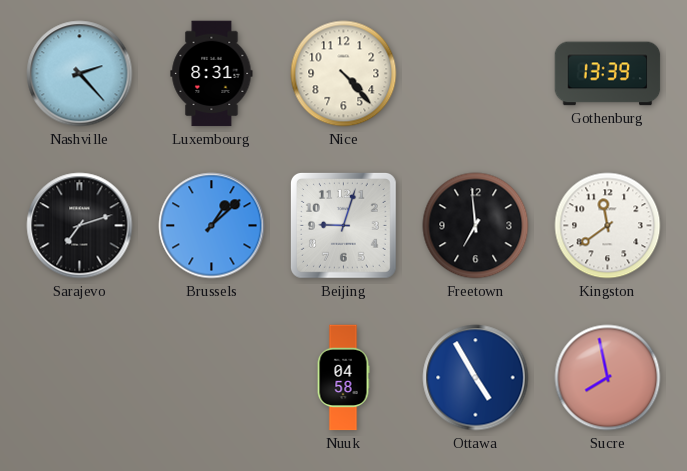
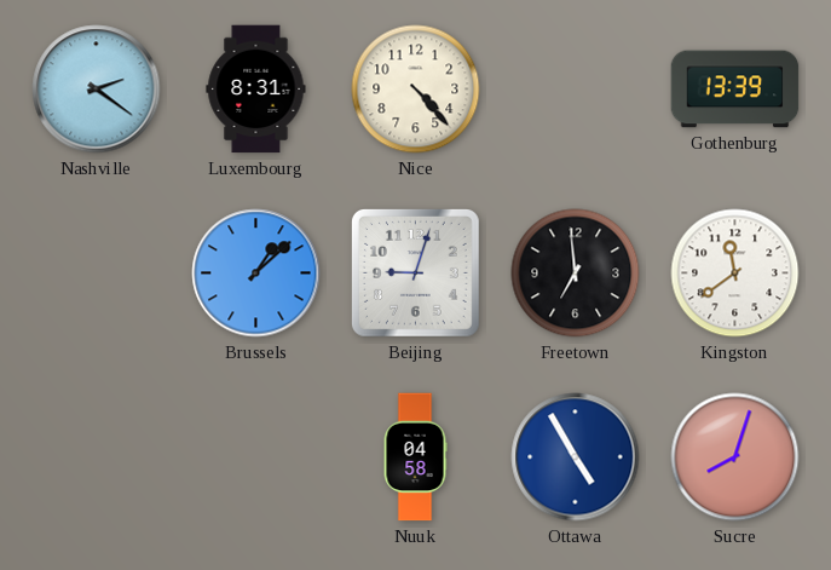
Nashville: 2:23 -> 2:21 (97, 90)
Sarajevo: 7:12 -> none (80, 226)
Sucre: 7:58 -> 8:03 (735, 457)
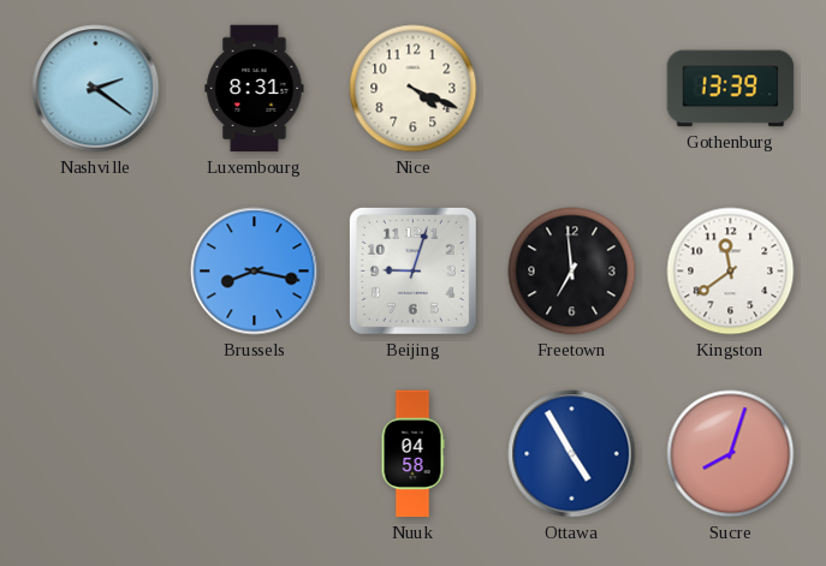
Nice: 4:23 -> 4:19 (414, 89)
Brussels: 1:08 -> 8:17 (255, 272)
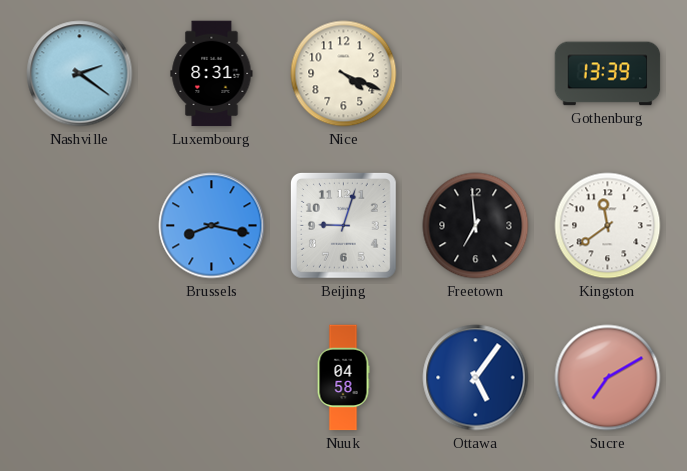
Ottawa: 4:55 -> 5:06 (476, 378)
Sucre: 8:03 -> 7:10 (608, 378)
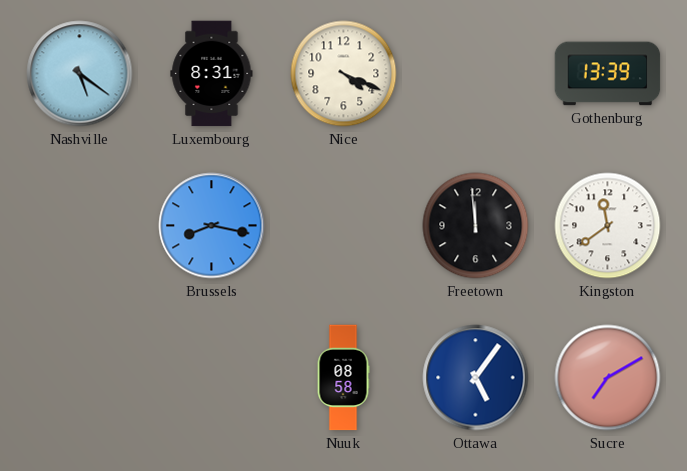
Nashville: 2:21 -> 5:21 (80, 74)
Beijing: 9:03 -> none (343, 225)
Freetown: 6:59 -> 11:59 (476, 226)
Nuuk: 04:58 -> 08:58 (343, 378)
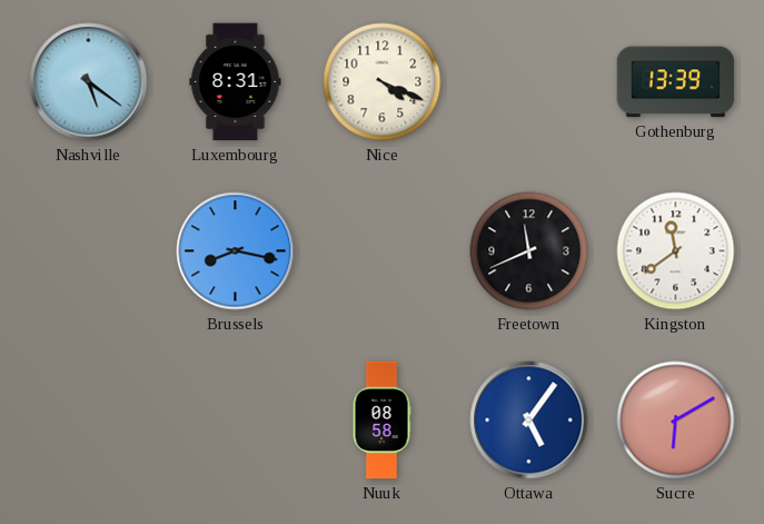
Freetown: 11:59 -> 11:41 (529, 251)
Sucre: 7:10 -> 6:10 (676, 421)
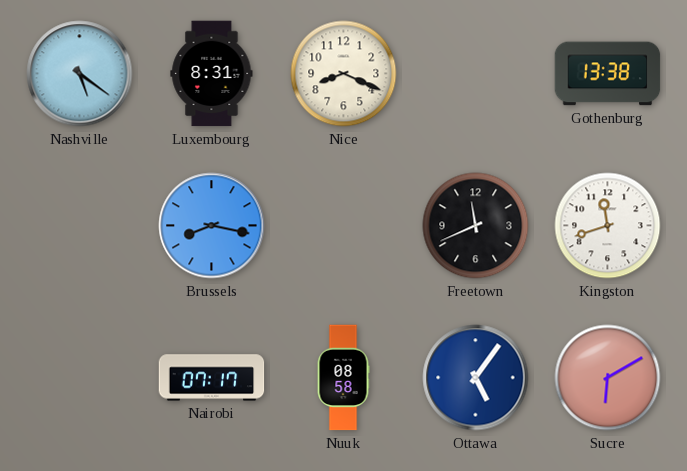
Nice: 4:19 -> 8:19 (344, 74)
Gothenburg: 13:39 -> 13:38 (608, 74)
Kingston: 11:39 -> 11:42 (608, 226)
Nairobi: none -> 07:17 (212, 378)
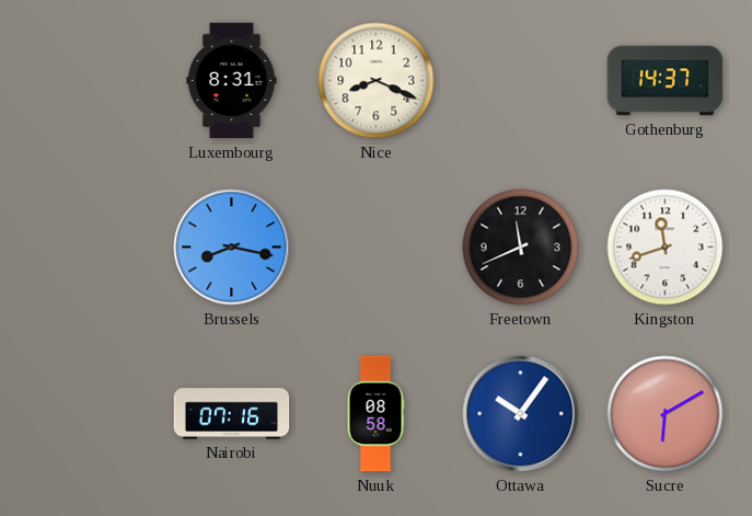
Nashville: 5:21 -> none (80, 74)
Gothenburg: 13:38 -> 14:37 (666, 81)
Nairobi: 07:17 -> 07:16 (232, 414)
Ottawa: 5:06 -> 10:06 (521, 414)
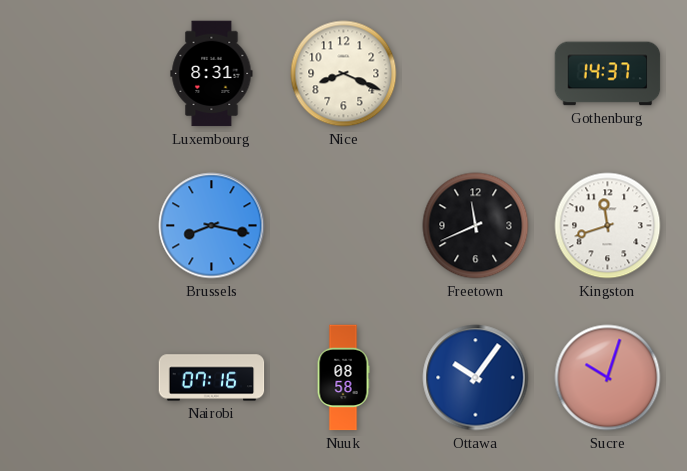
Sucre: 6:10 -> 10:03 (608, 378)
